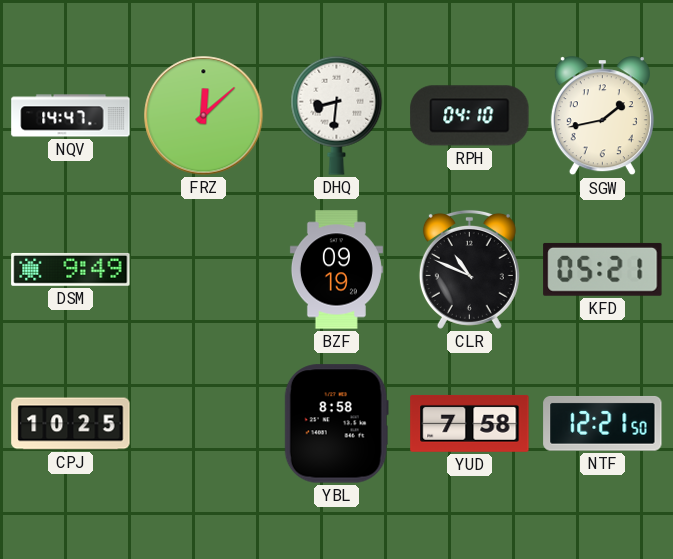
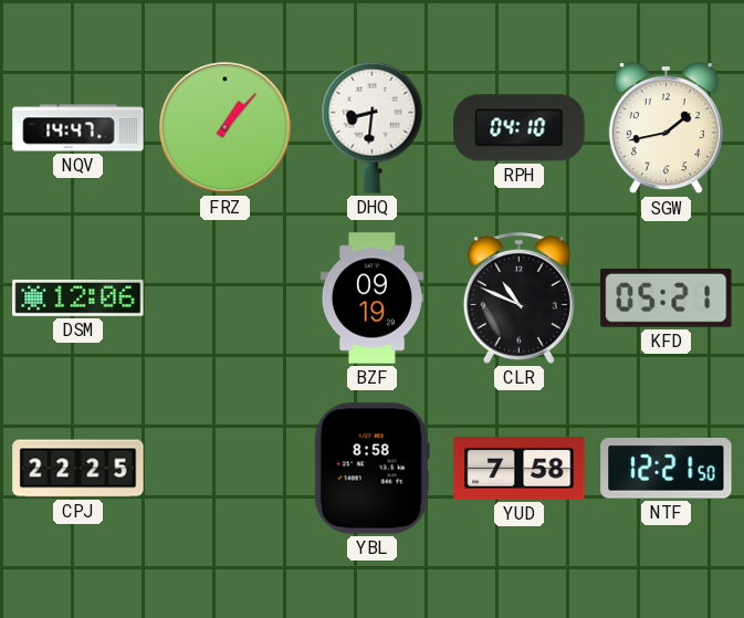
FRZ: 12:08 -> 1:07 (226, 128)
DSM: 9:49 -> 12:06 (78, 297)
CPJ: 10:25 -> 22:25 (78, 469)
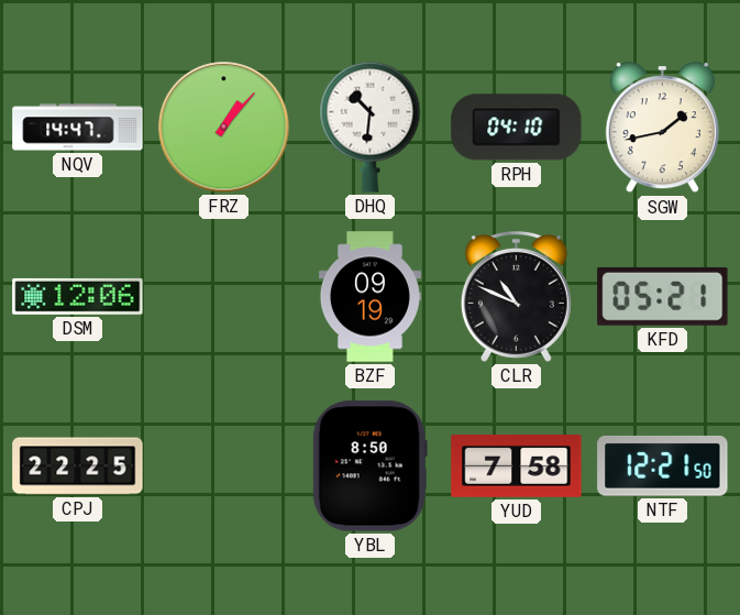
DHQ: 8:31 -> 10:31 (371, 127)
YBL: 8:58 -> 8:50 (369, 466)
